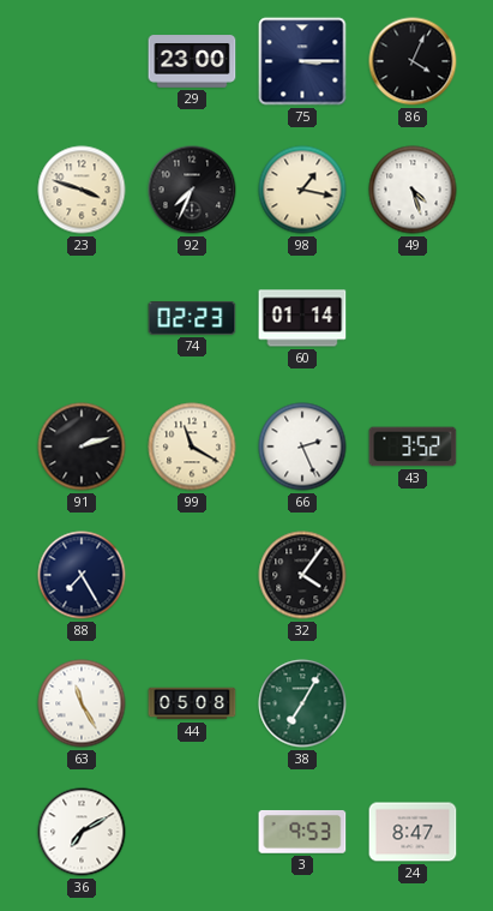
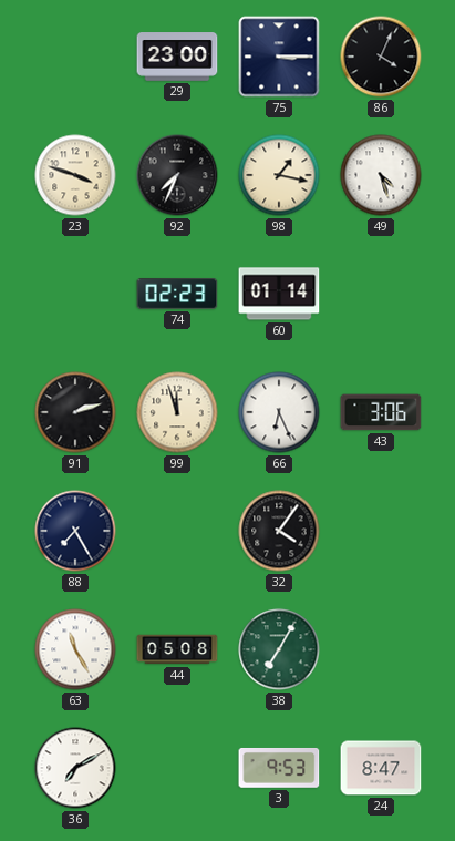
99: 11:20 -> 11:57 (177, 412)
66: 2:26 -> 6:26 (279, 412)
43: 3:52 -> 3:06 (381, 412)
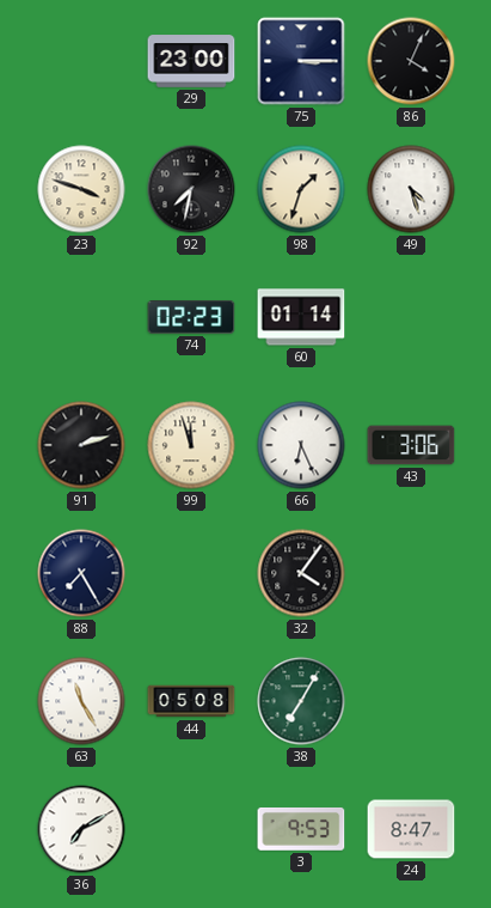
92: 7:34 -> 7:32 (191, 189)
98: 1:17 -> 1:33 (301, 189)
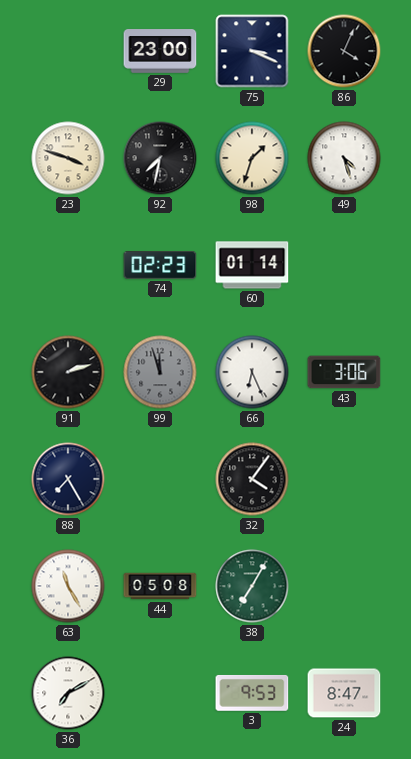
75: 3:15 -> 3:19 (252, 51)
99 dial: cream -> grey (160, 372)
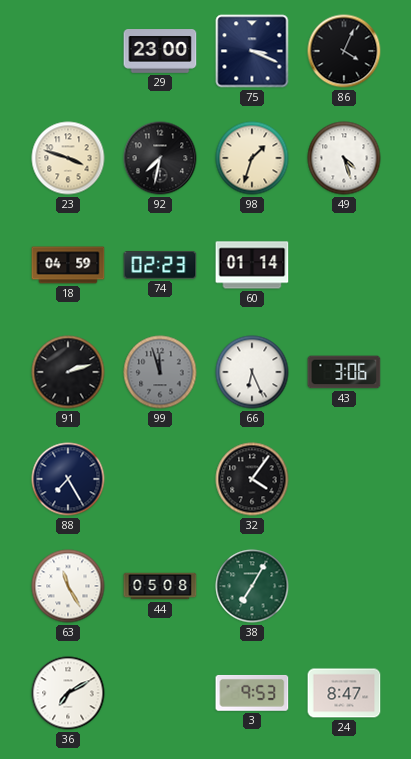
18: none -> 04:59 (68, 265)
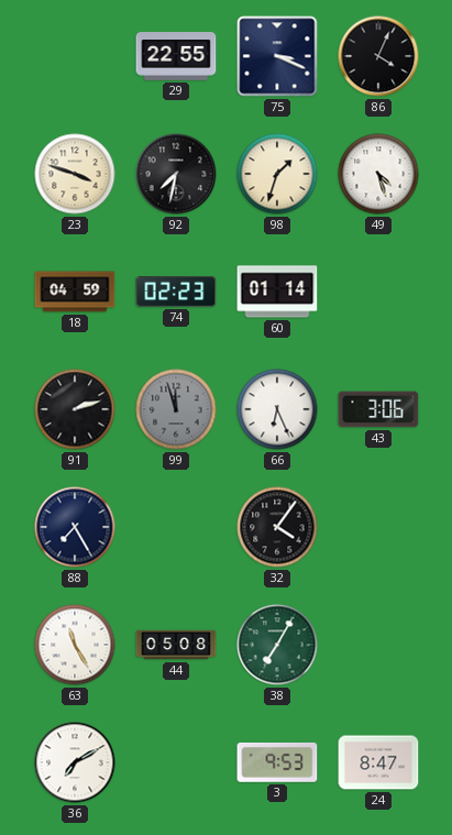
29: 23:00 -> 22:55 (176, 56)
